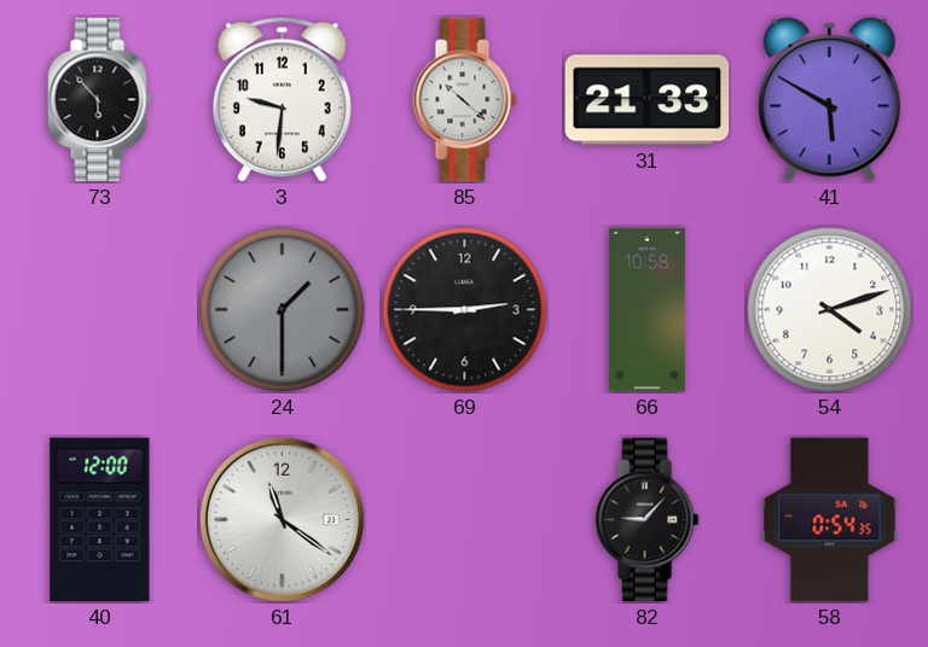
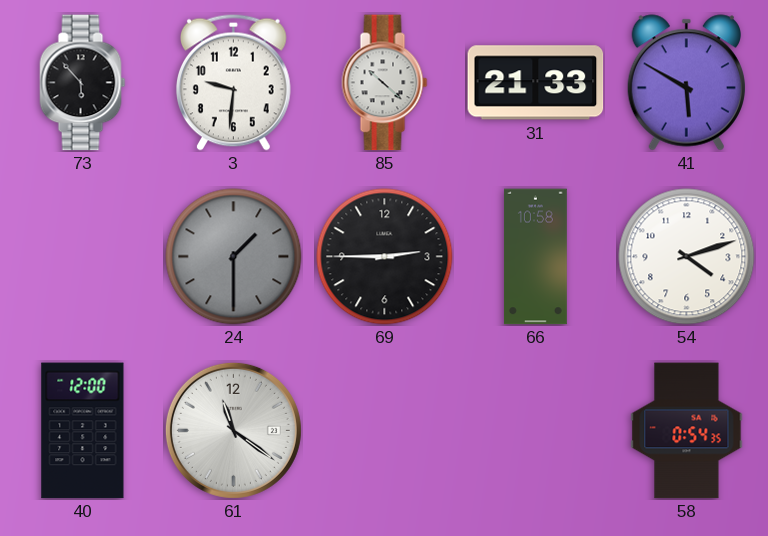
82: 9:07 -> none (648, 520)
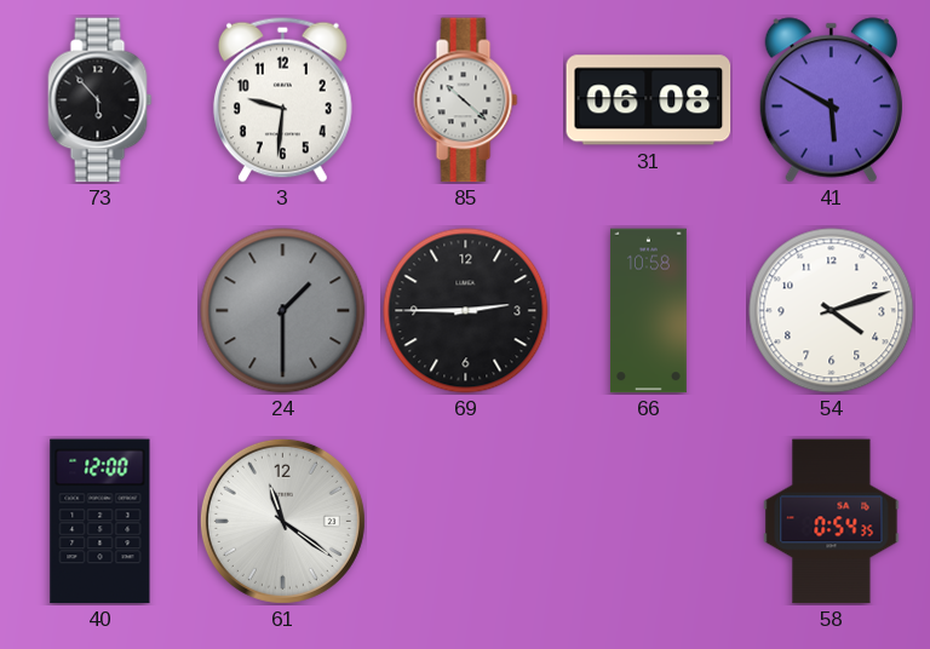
31: 21:33 -> 06:08 (649, 100)
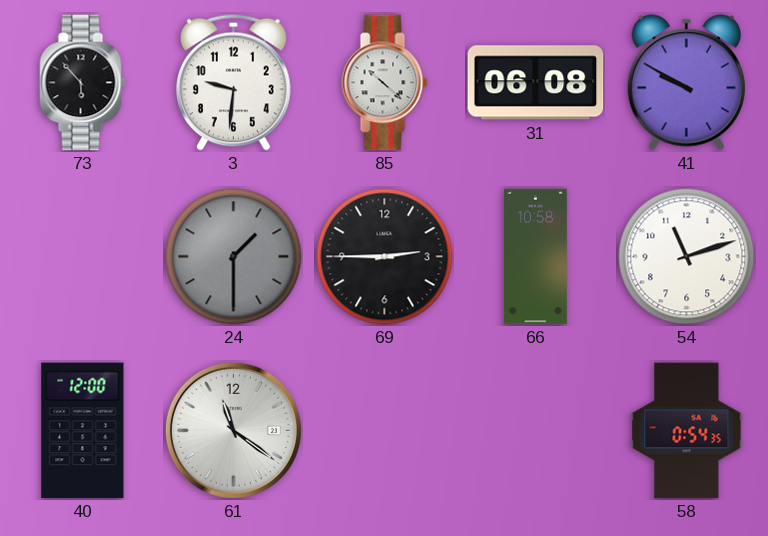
41: 5:50 -> 9:50 (686, 83)
54: 4:12 -> 11:12 (687, 257)
